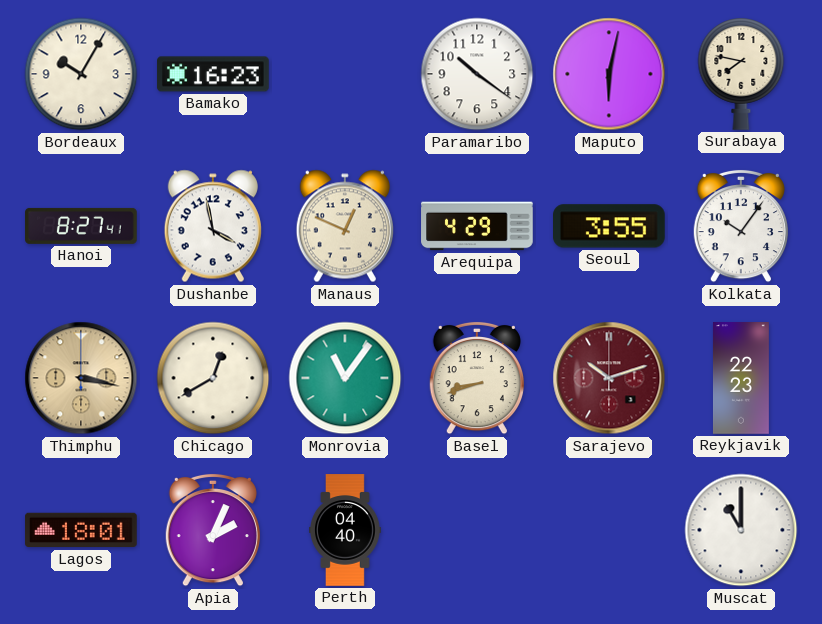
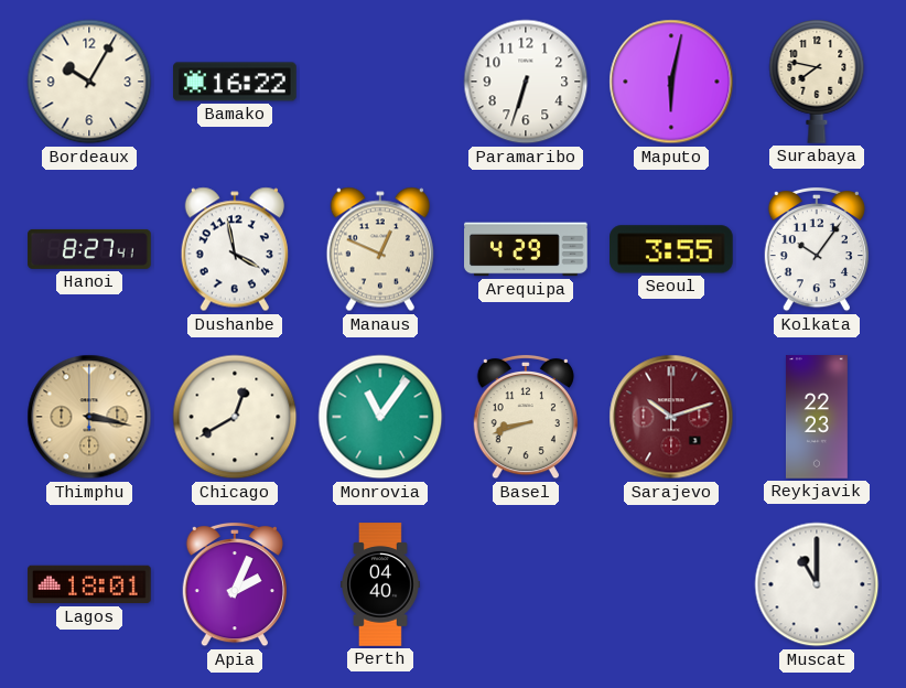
Bamako: 16:23 -> 16:22 (235, 82)
Paramaribo: 10:21 -> 6:33 (526, 82)
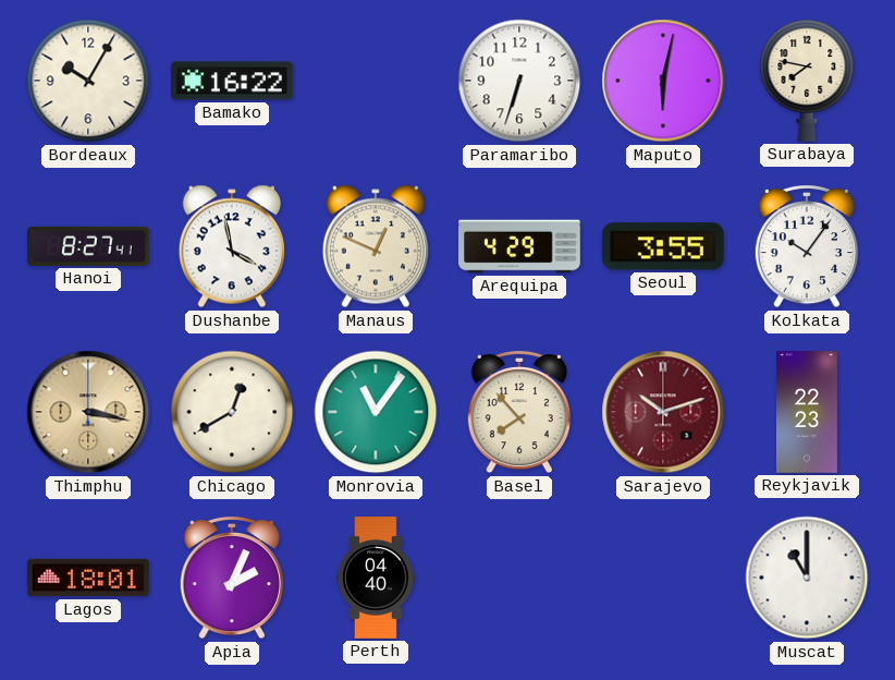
Basel: 8:42 -> 7:53 (519, 412)
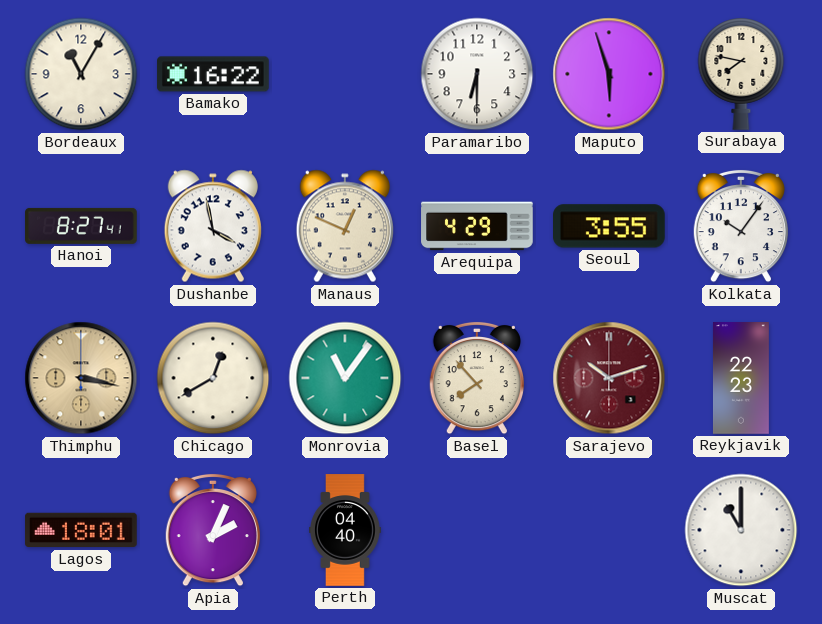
Bordeaux: 10:05 -> 11:05 (81, 74)
Paramaribo: 6:33 -> 6:30 (477, 74)
Maputo: 6:02 -> 5:57 (609, 74)
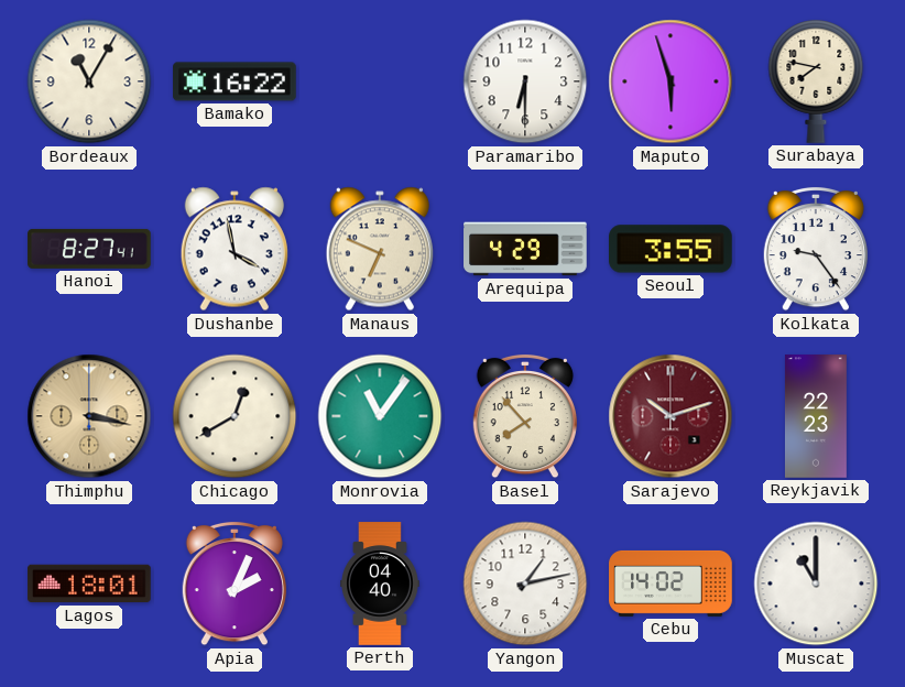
Manaus: 12:49 -> 6:49 (380, 249)
Kolkata: 10:06 -> 9:24 (816, 249)
Yangon: none -> 1:13 (525, 584)
Cebu: none -> 14:02 (670, 584)
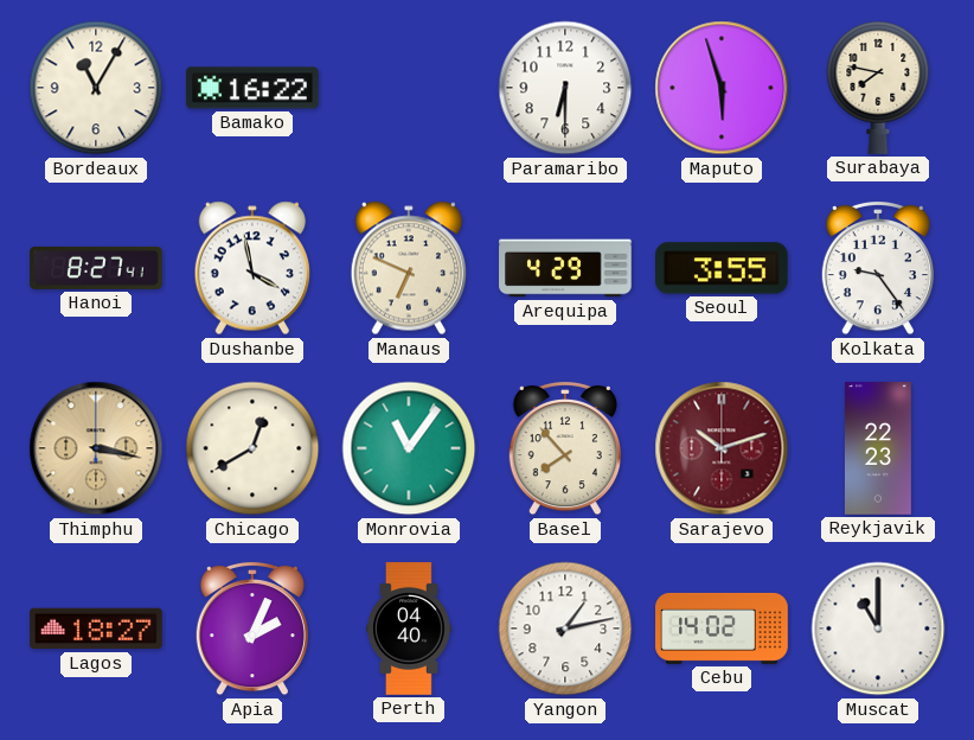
Lagos: 18:01 -> 18:27 (96, 629)
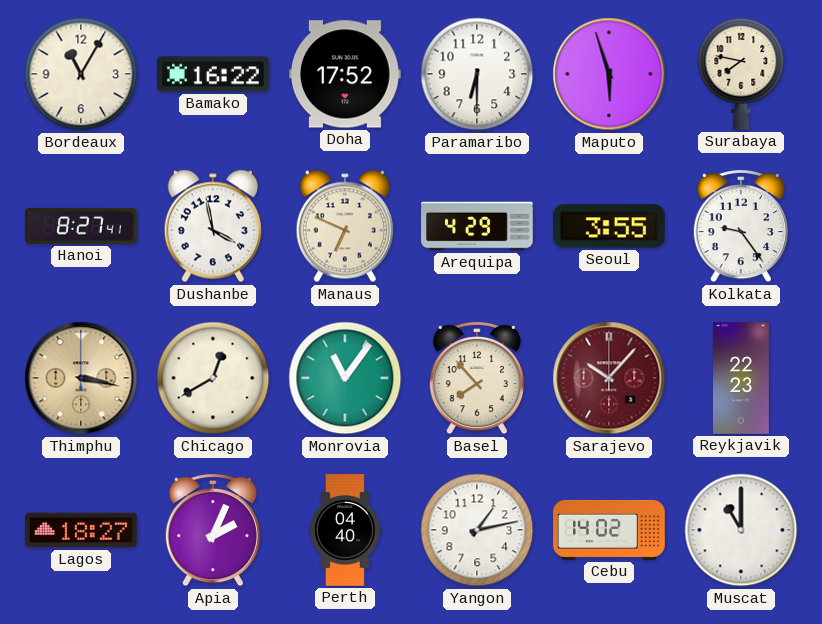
Doha: none -> 17:52 (346, 74)
Sarajevo: 10:12 -> 10:07 (609, 378)
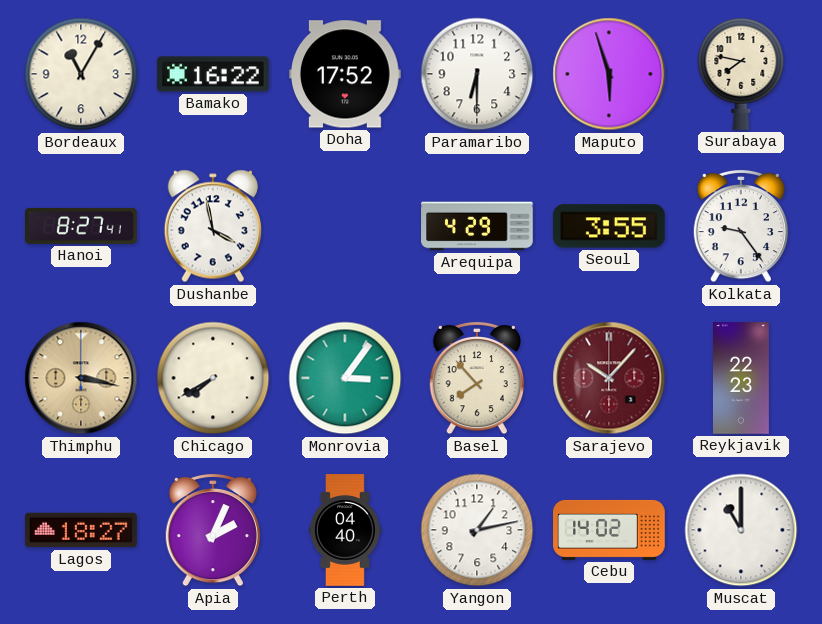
Manaus: 6:49 -> none (345, 226)
Chicago: 12:40 -> 7:40 (213, 378)
Monrovia: 11:06 -> 3:06 (345, 378)
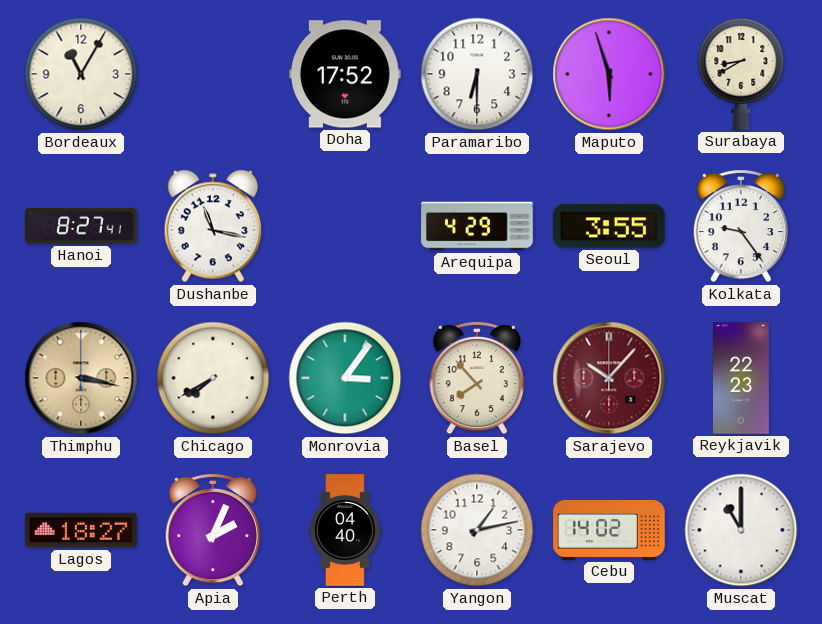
Bamako: 16:22 -> none (213, 74)
Surabaya: 7:47 -> 8:40 (741, 74)
Dushanbe: 3:58 -> 11:17 (213, 226)
